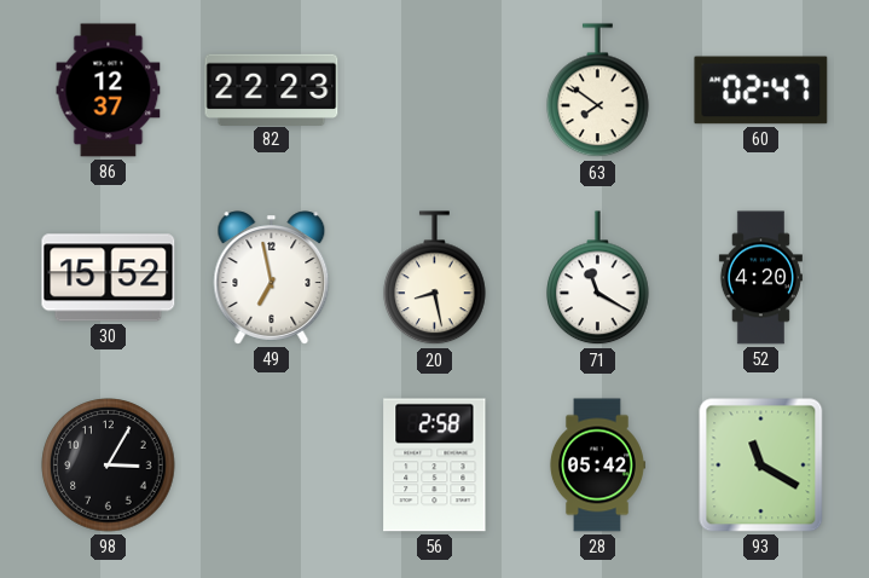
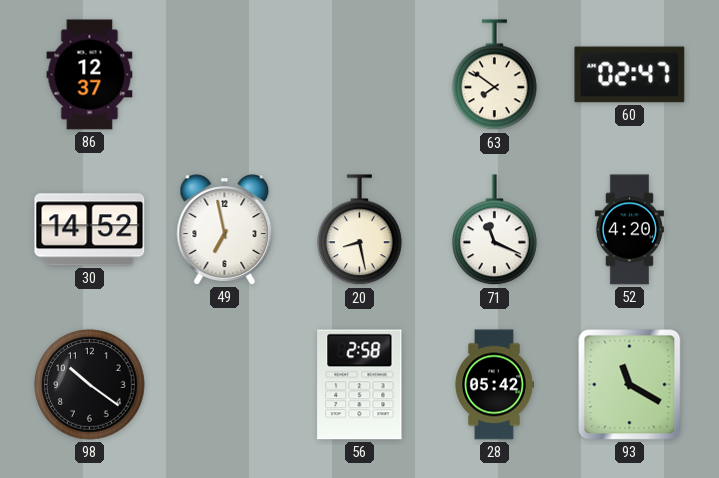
82: 22:23 -> none (272, 89)
30: 15:52 -> 14:52 (90, 230)
71: 11:20 -> 11:19 (495, 230)
98: 3:05 -> 10:21 (90, 385)
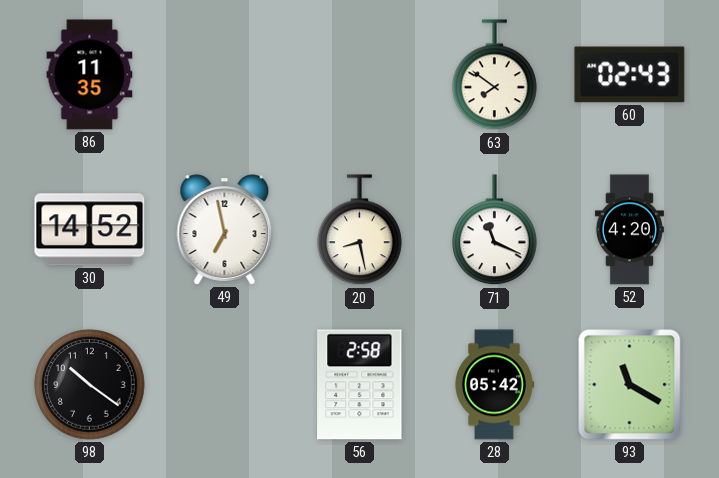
86: 12:37 -> 11:35 (90, 75)
60: 02:47 -> 02:43 (630, 75)
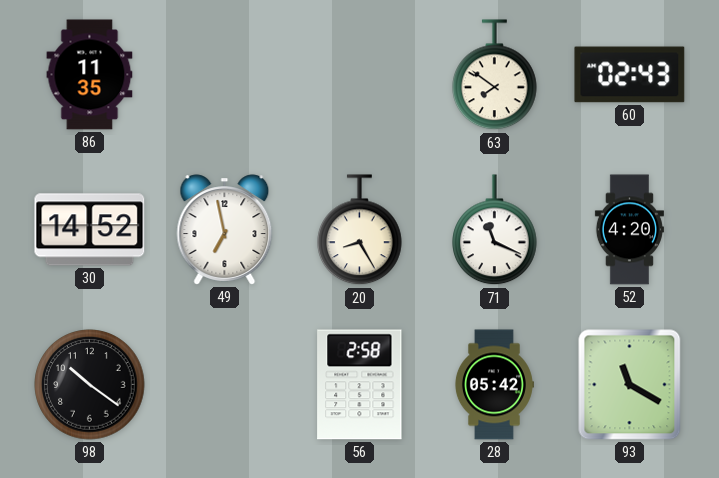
20: 8:28 -> 8:25 (360, 230)
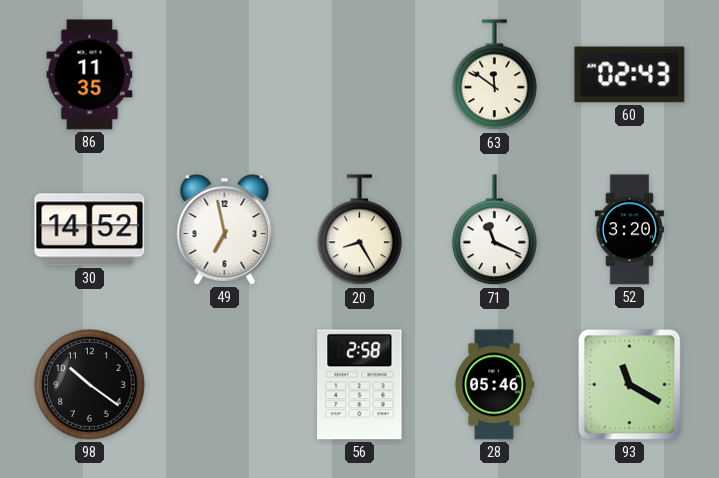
63: 7:51 -> 11:51 (495, 75)
52: 4:20 -> 3:20 (629, 230)
28: 05:42 -> 05:46 (494, 385)
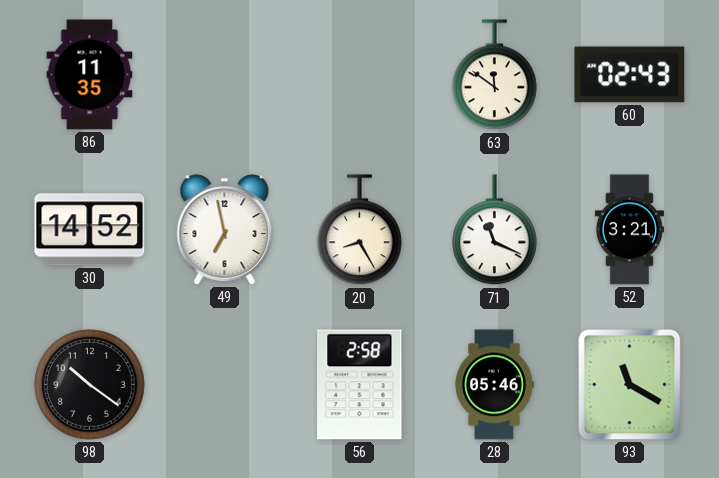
52: 3:20 -> 3:21 (629, 230)
